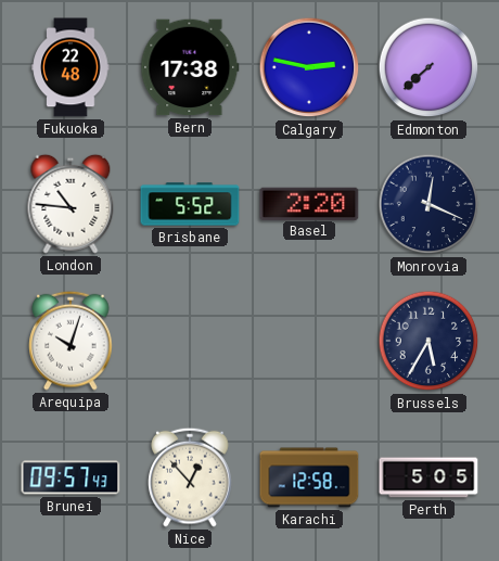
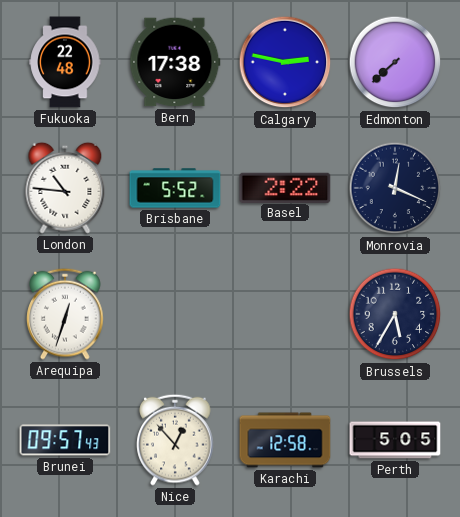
Basel: 2:20 -> 2:22 (285, 187)
Arequipa: 10:03 -> 12:33 (65, 314)
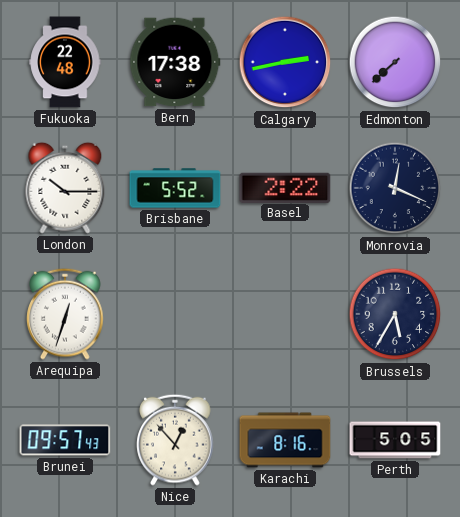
Calgary: 2:47 -> 2:43 (285, 62)
London: 10:46 -> 10:15 (65, 188)
Karachi: 12:58 -> 8:16 (285, 440)
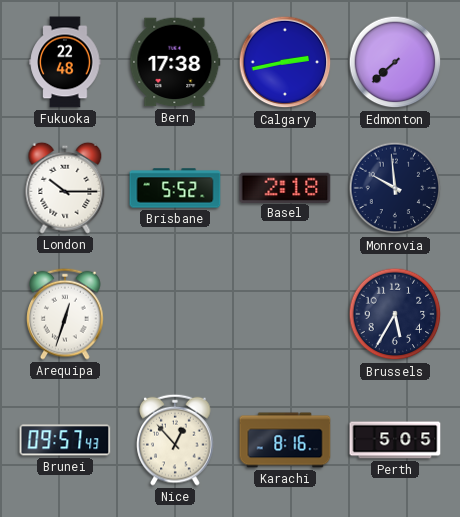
Basel: 2:22 -> 2:18 (285, 187)
Monrovia: 12:19 -> 9:59 (395, 188)
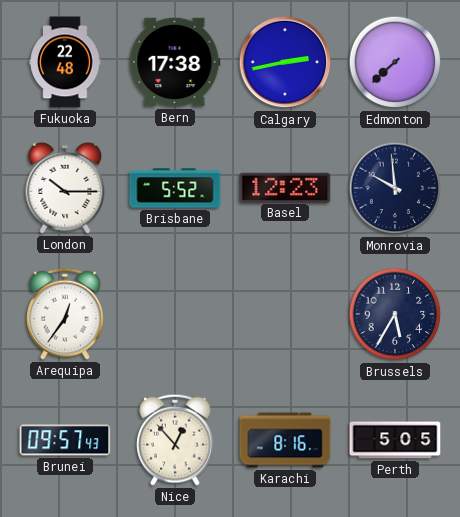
Basel: 2:18 -> 12:23 (285, 187)
Arequipa: 12:33 -> 12:36 (65, 314)
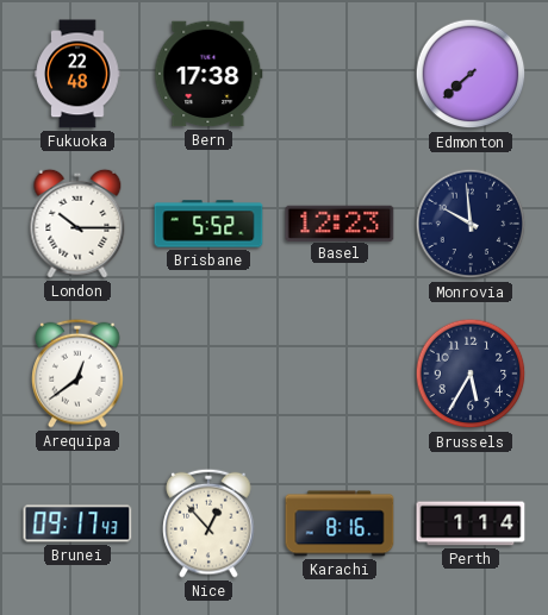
Calgary: 2:43 -> none (285, 62)
Arequipa: 12:36 -> 12:39 (77, 374)
Brunei: 09:57 -> 09:17 (77, 523)
Perth: 5:05 -> 1:14 (471, 523)
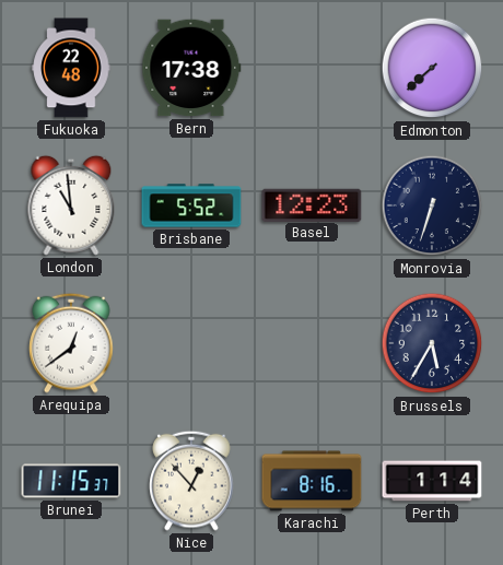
London: 10:15 -> 10:59 (71, 205)
Monrovia: 9:59 -> 6:33 (432, 205)
Brunei: 09:17 -> 11:15 (71, 481)
